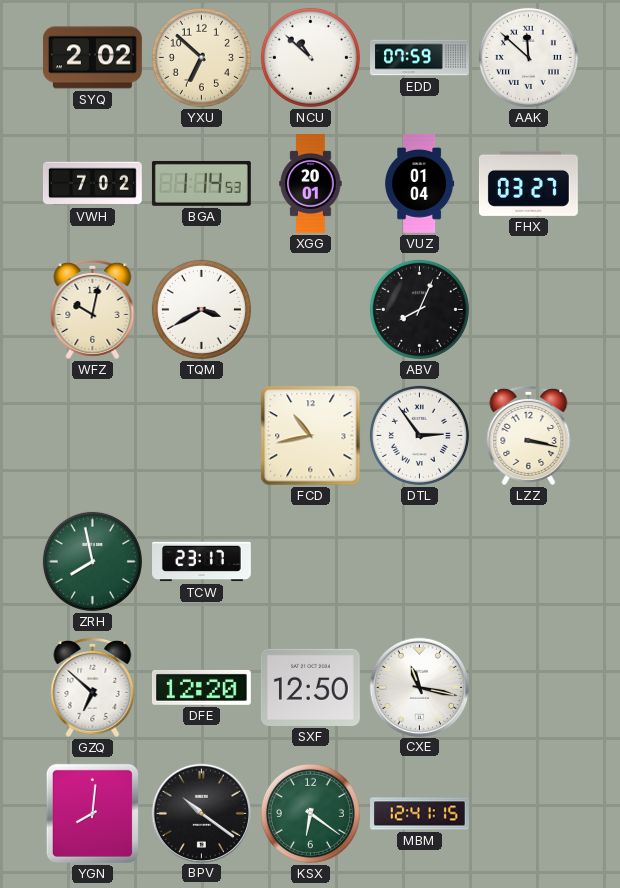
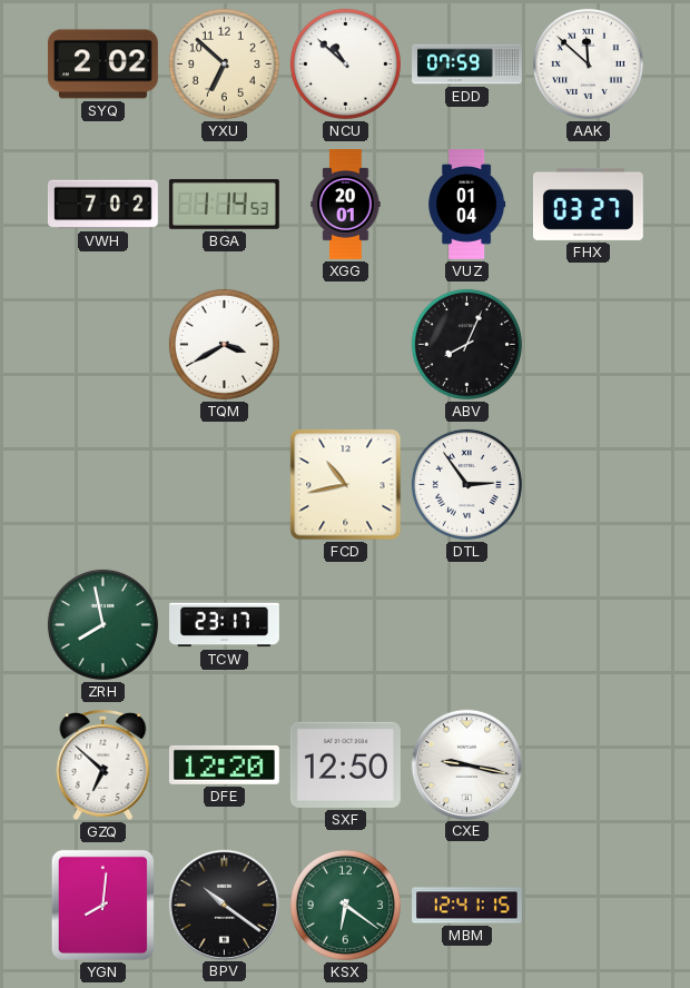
WFZ: 10:02 -> none (93, 309)
LZZ: 3:17 -> none (529, 435)
CXE: 11:17 -> 9:17 (466, 764)
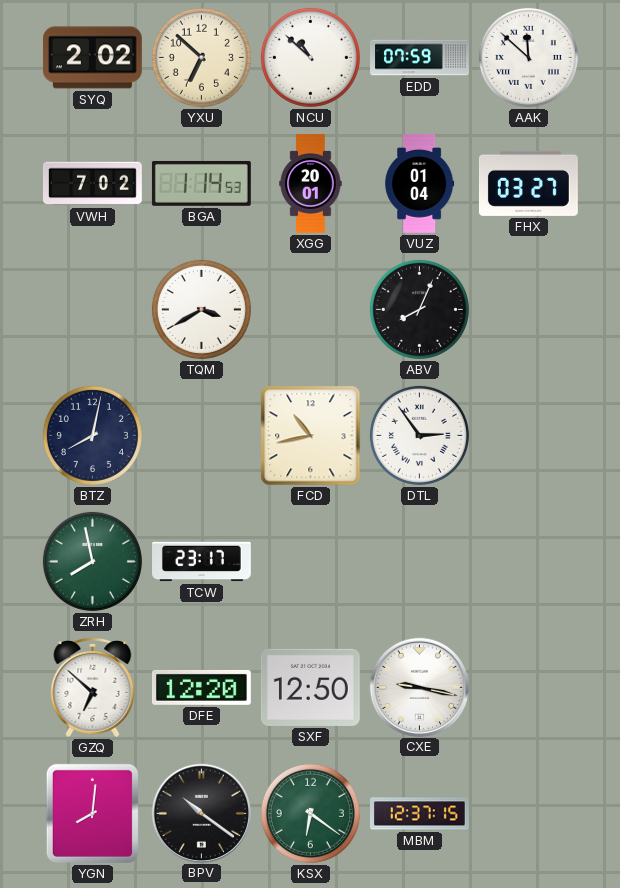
BTZ: none -> 8:02 (92, 435)
MBM: 12:41 -> 12:37 (420, 814)
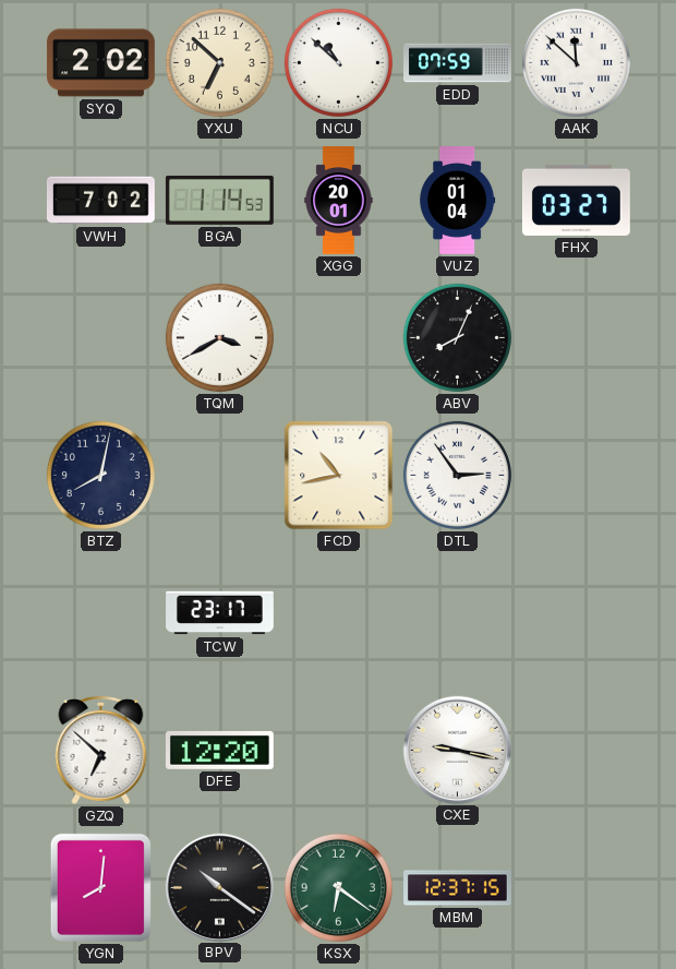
ZRH: 7:58 -> none (92, 561)
SXF: 12:50 -> none (310, 687)
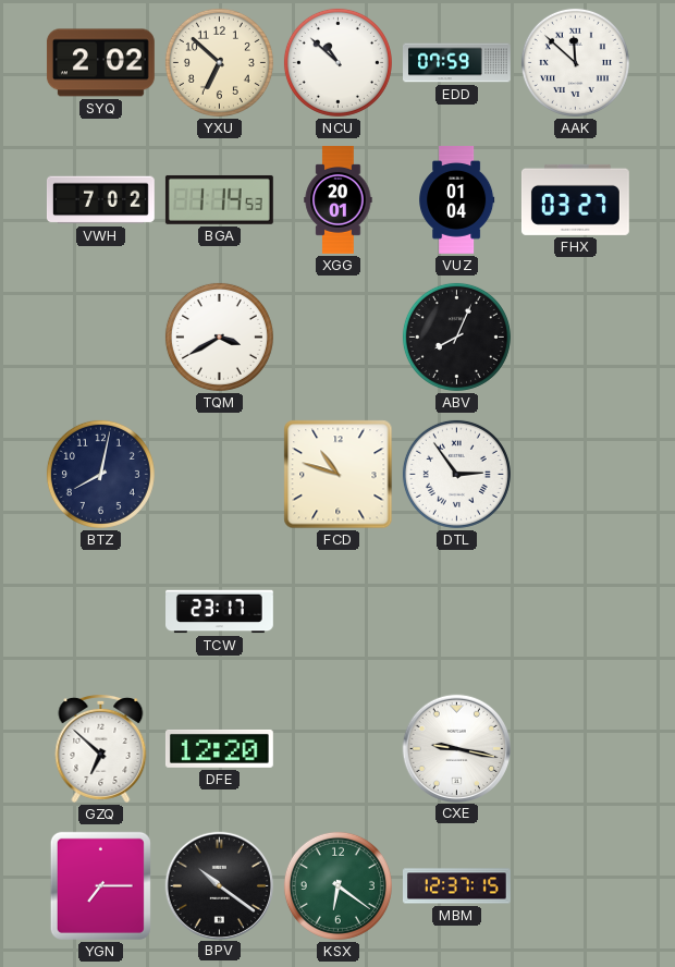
FCD: 10:43 -> 10:48 (339, 475)
YGN: 8:01 -> 7:15 (100, 885)
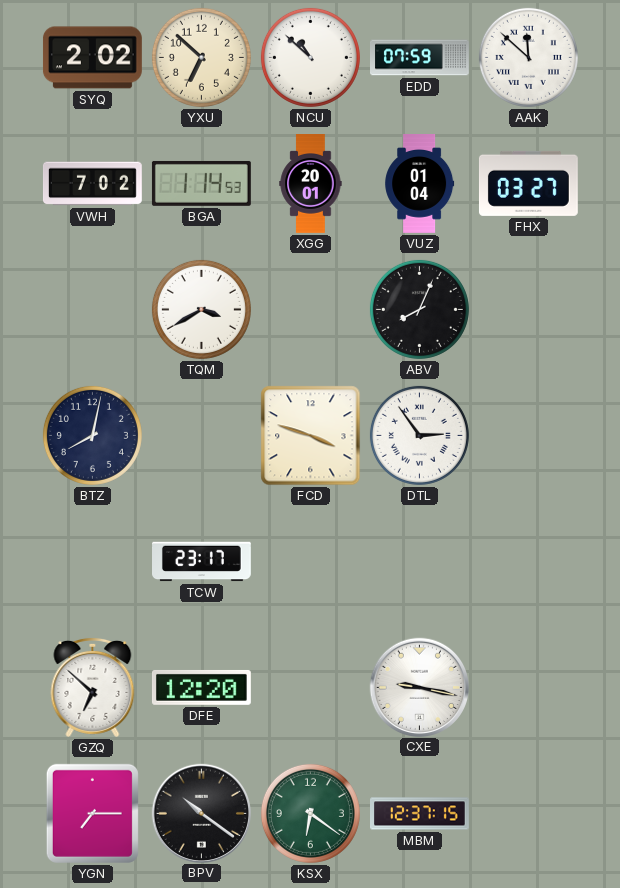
FCD: 10:48 -> 3:48 (311, 436)
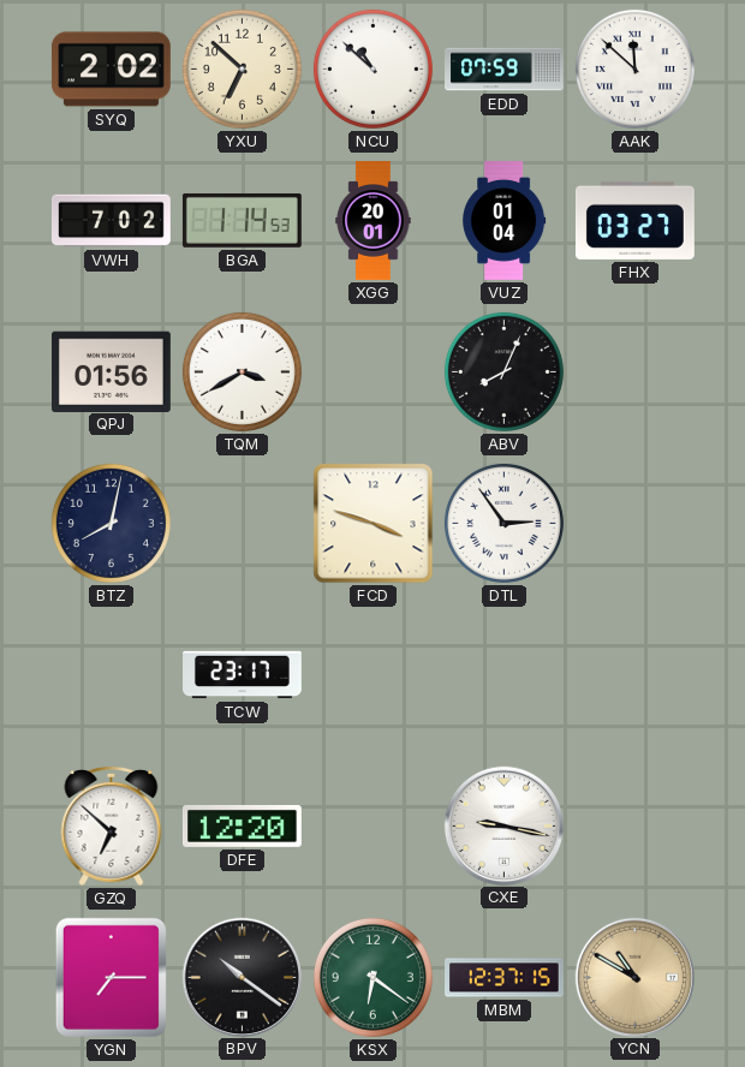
QPJ: none -> 01:56 (111, 371)
YCN: none -> 10:50 (634, 977)
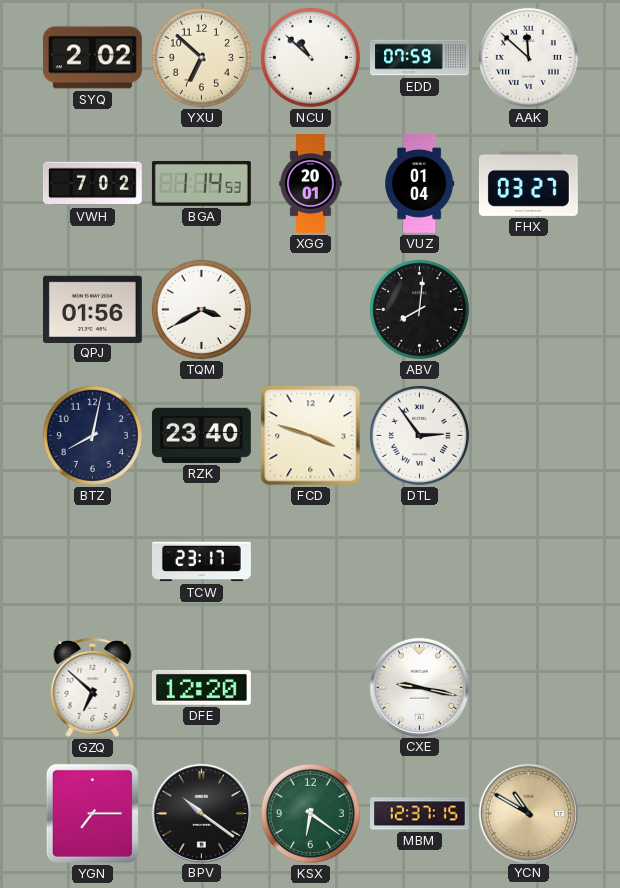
ABV: 8:04 -> 8:01 (419, 309)
RZK: none -> 23:40 (201, 435)
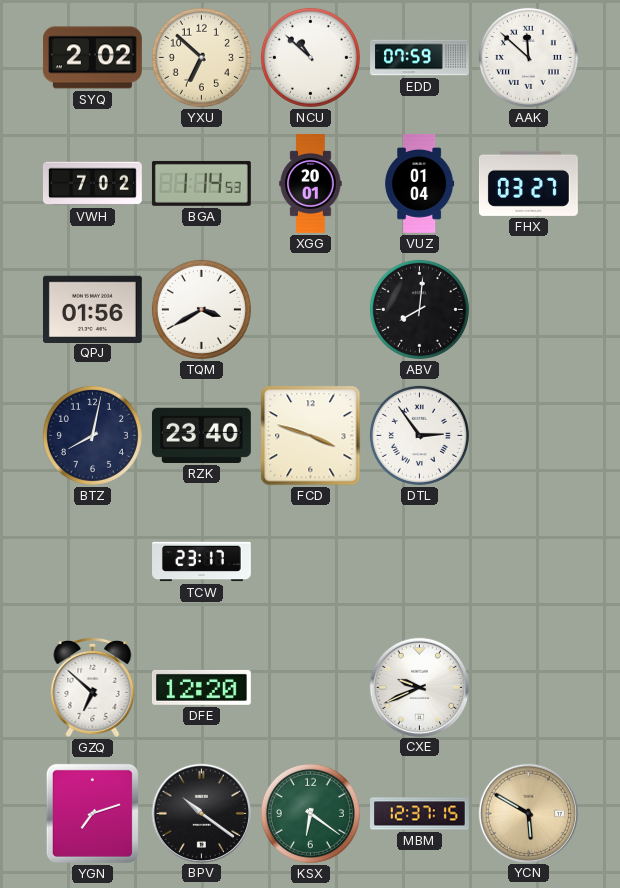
CXE: 9:17 -> 9:41 (419, 687)
YGN: 7:15 -> 7:12 (92, 813)
YCN: 10:50 -> 5:50 (528, 813)
